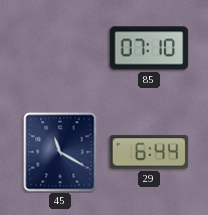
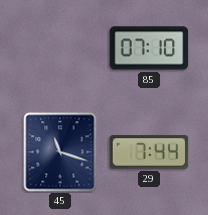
45: 11:20 -> 11:18 (60, 152)
29: 6:44 -> 7:44 (149, 152)
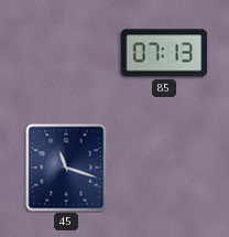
85: 07:10 -> 07:13 (164, 53)
29: 7:44 -> none (149, 152)
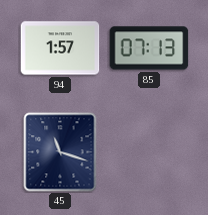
94: none -> 1:57 (60, 48)
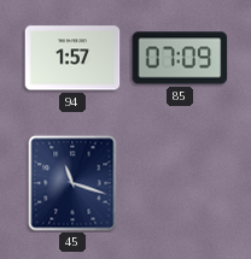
85: 07:13 -> 07:09 (180, 58)
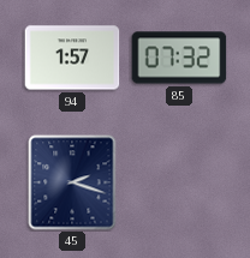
85: 07:09 -> 07:32 (179, 58)
45: 11:18 -> 2:18 (72, 182)
